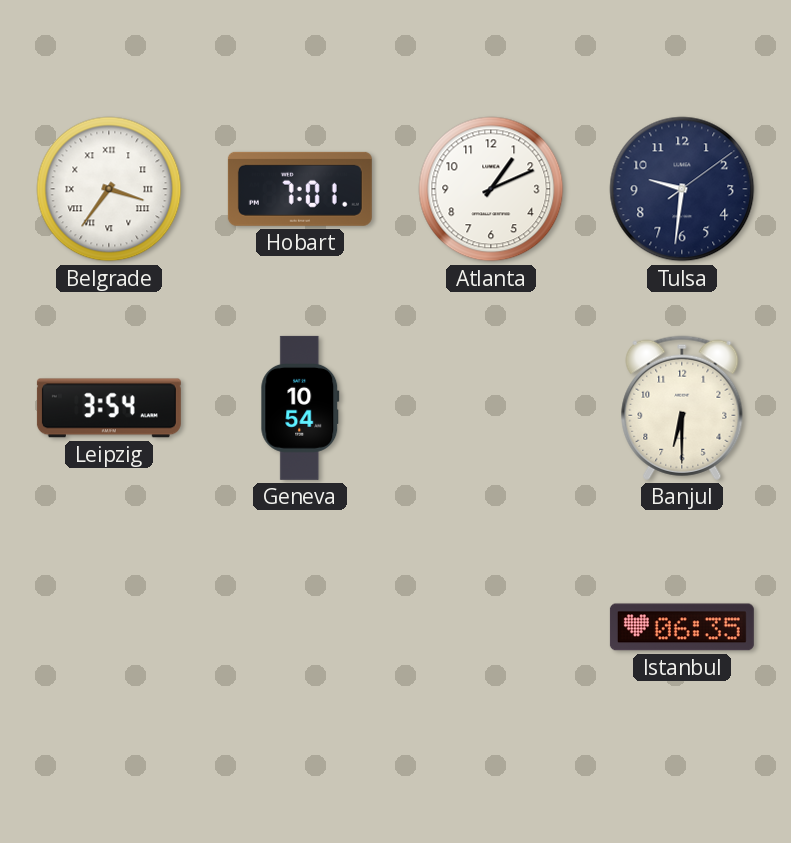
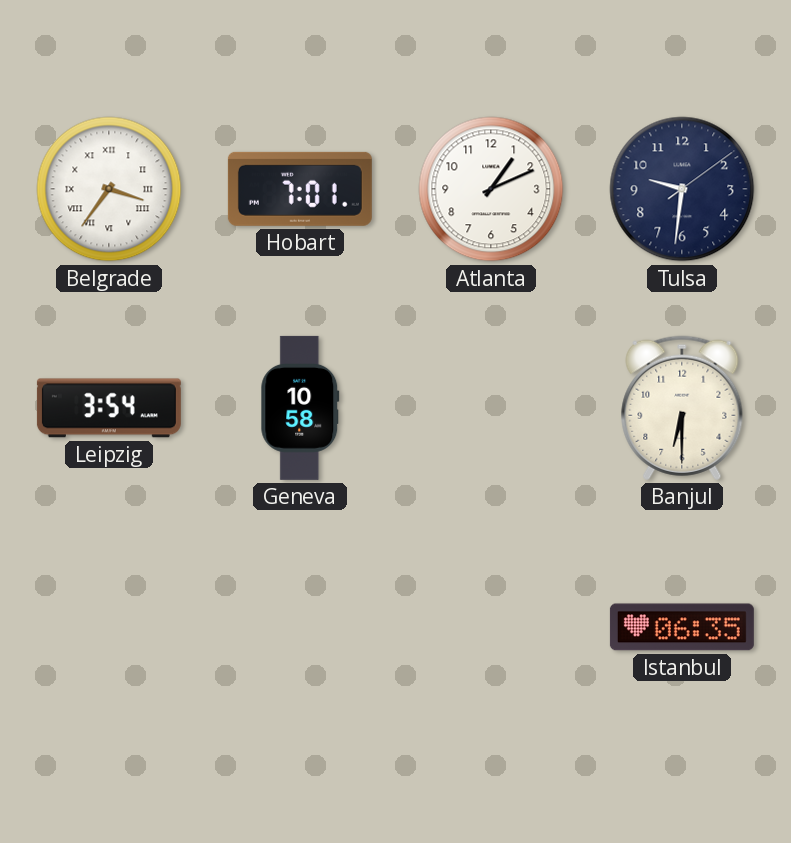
Geneva: 10:54 -> 10:58 (300, 408)
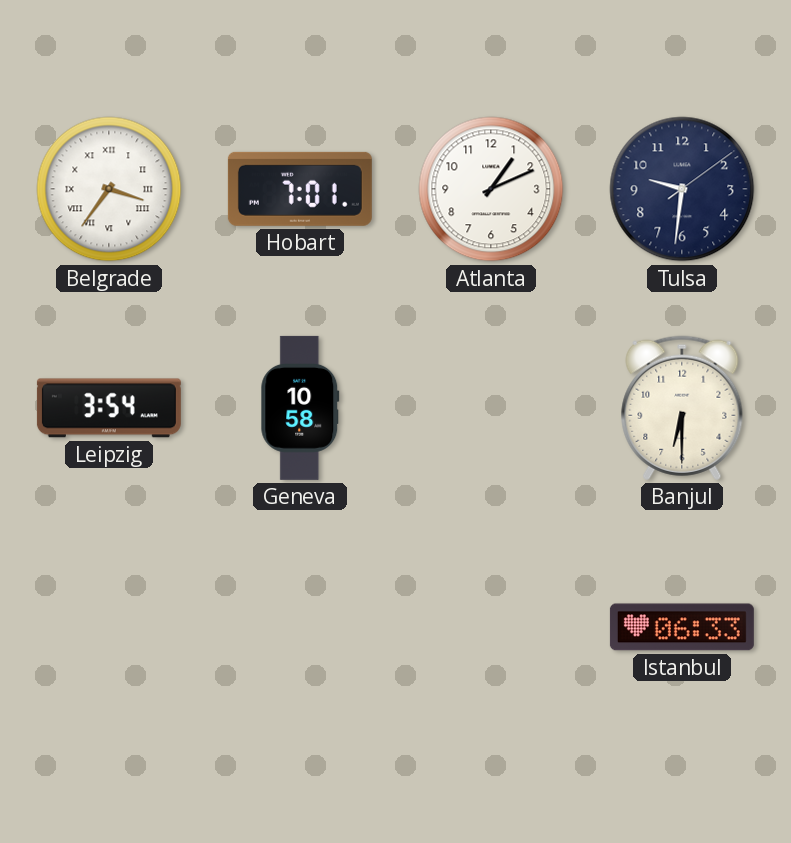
Istanbul: 06:35 -> 06:33 (682, 627)
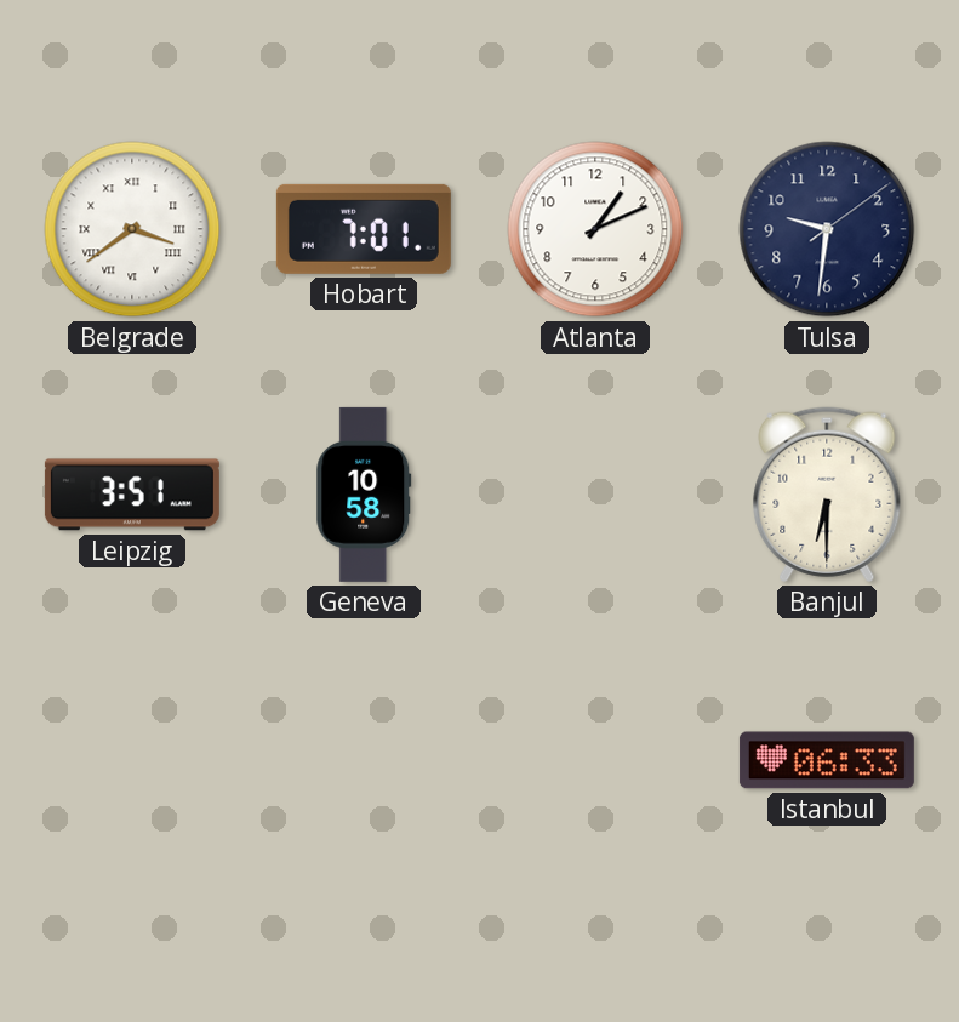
Belgrade: 3:36 -> 3:39 (132, 229)
Leipzig: 3:54 -> 3:51 (132, 495)
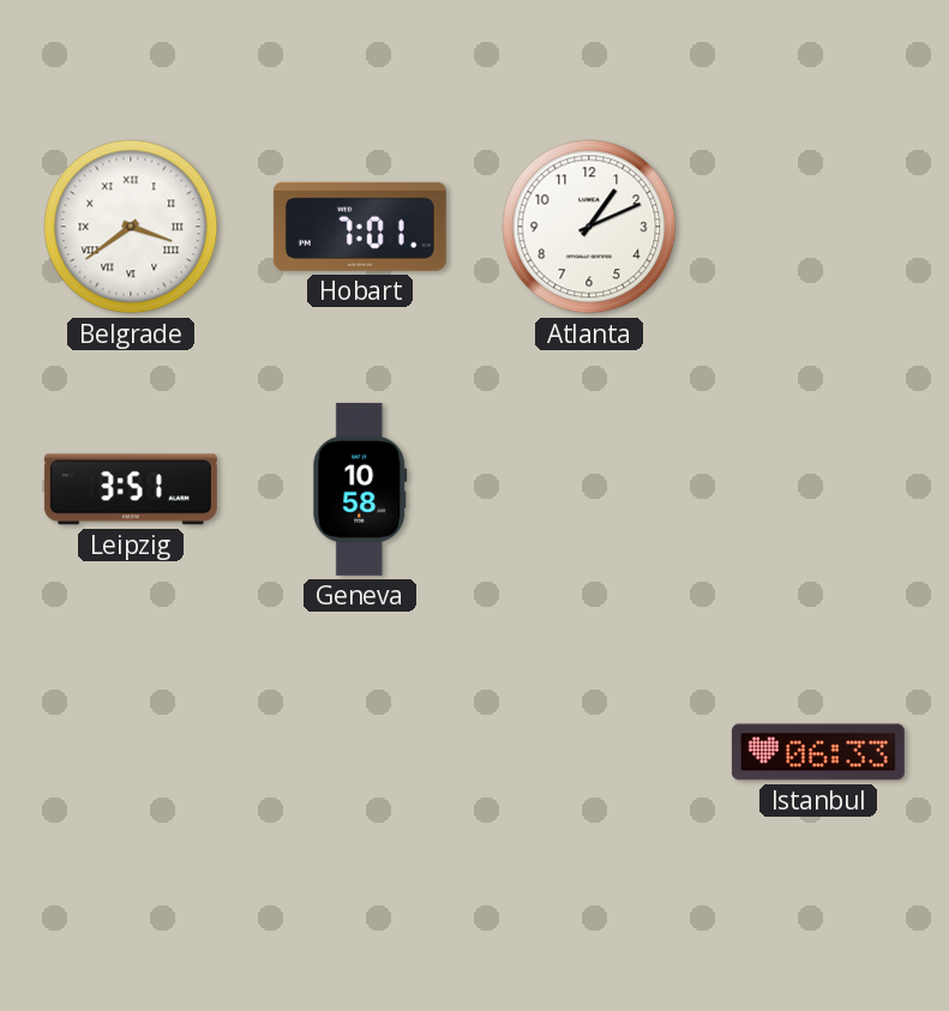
Tulsa: 9:31 -> none (827, 229)
Banjul: 6:30 -> none (827, 495)
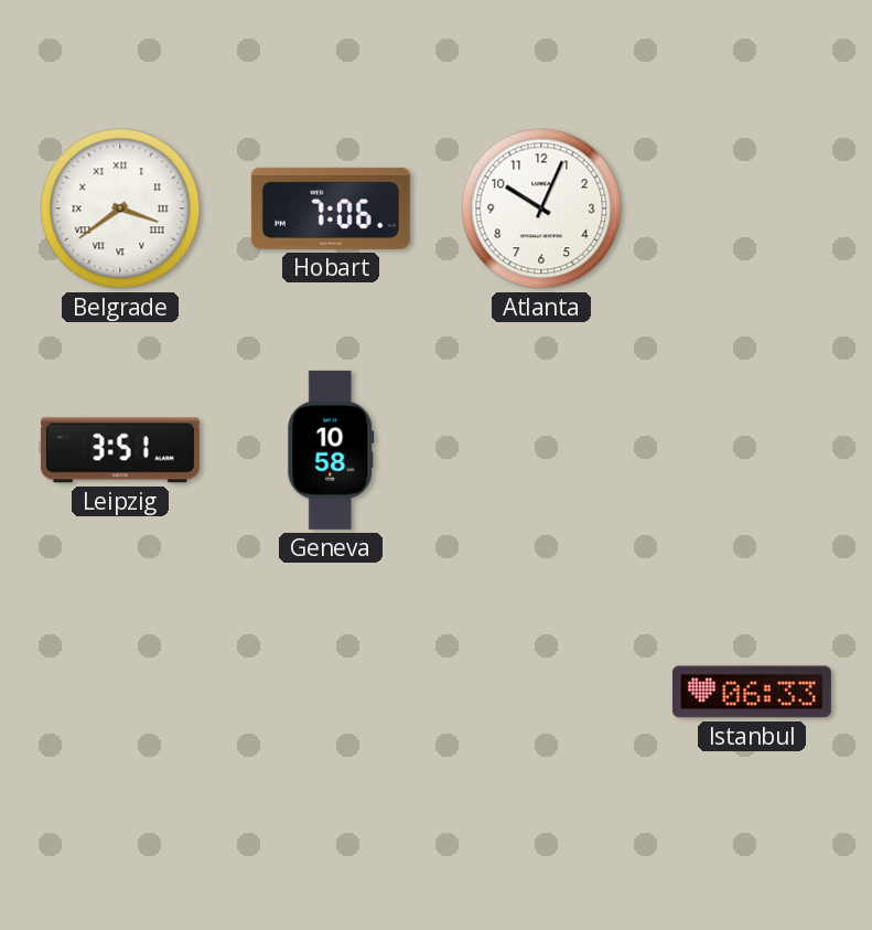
Hobart: 7:01 -> 7:06 (331, 209)
Atlanta: 1:11 -> 10:04 (541, 209)
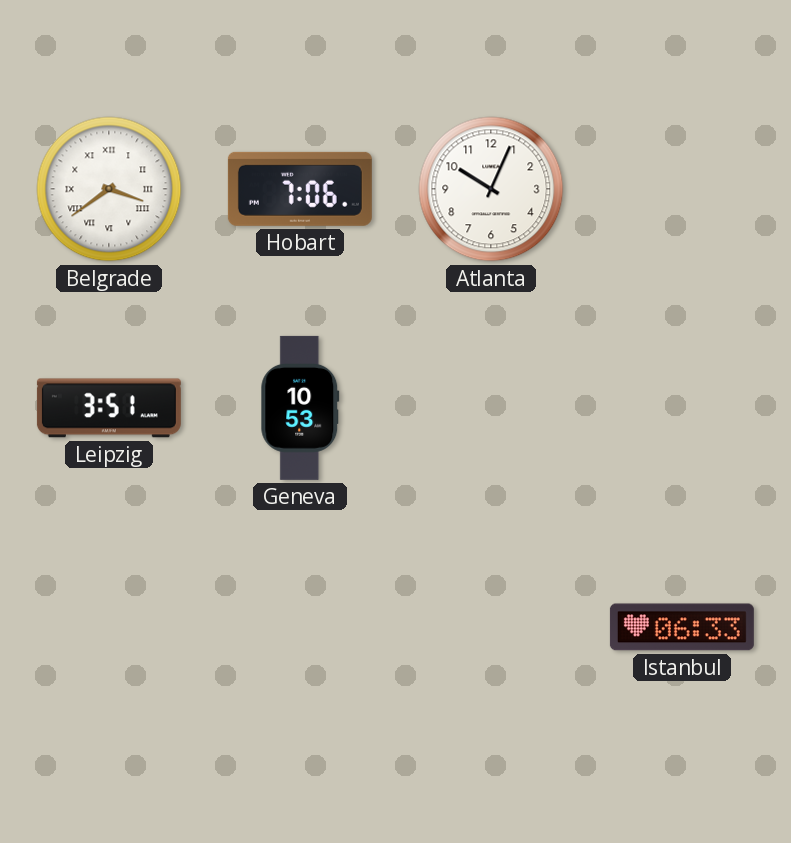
Geneva: 10:58 -> 10:53 (300, 408)
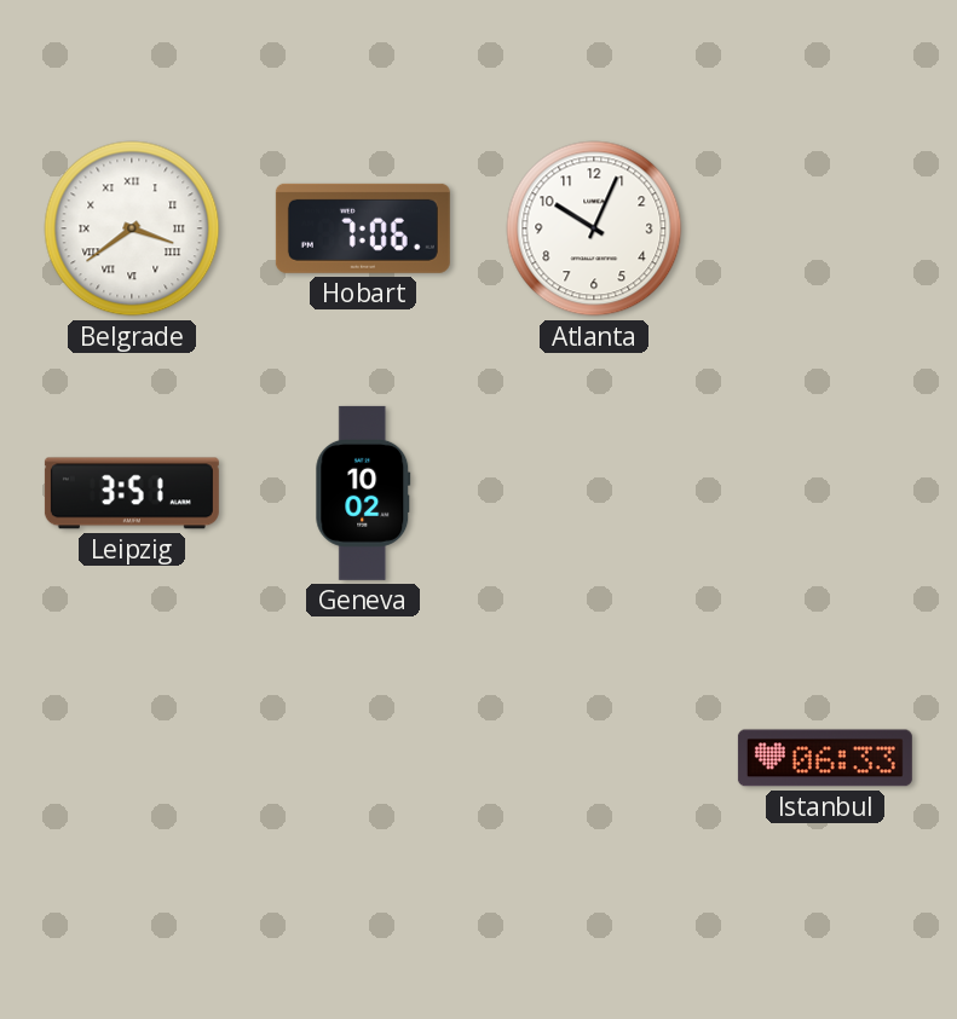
Geneva: 10:53 -> 10:02 (363, 493)
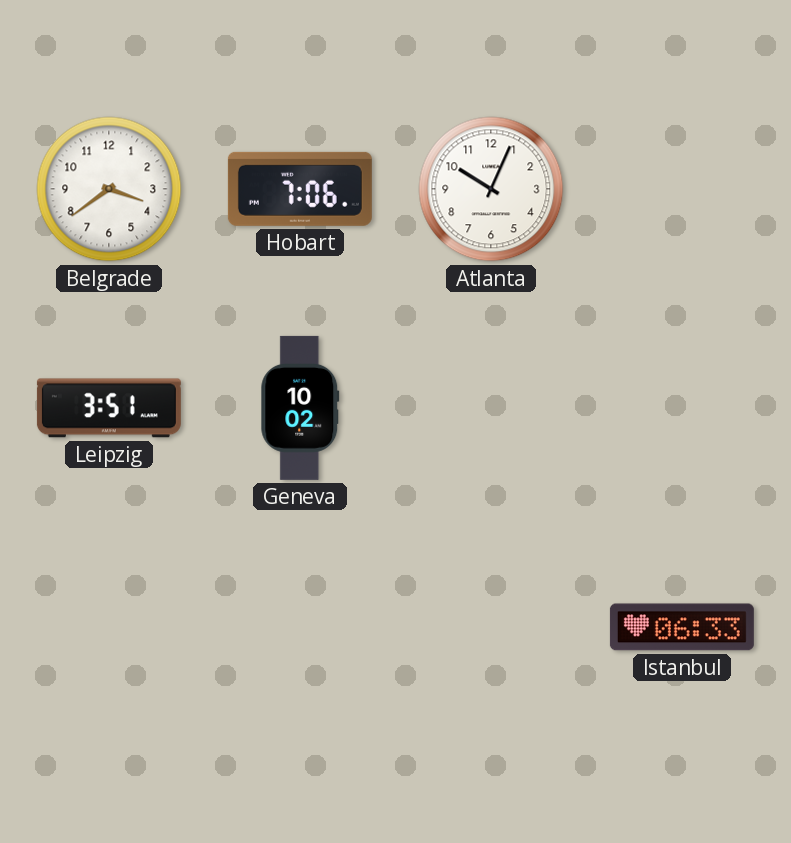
Belgrade numerals: Roman -> Arabic (109, 189)
